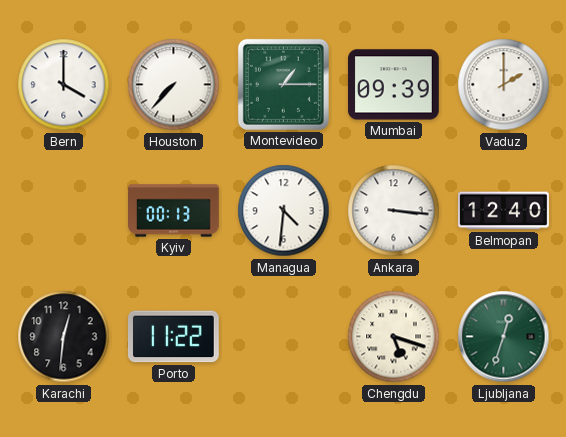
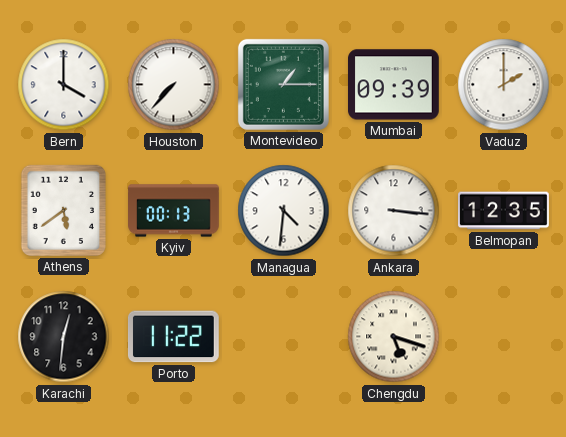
Athens: none -> 5:39 (63, 210)
Belmopan: 12:40 -> 12:35 (504, 211)
Ljubljana: 12:33 -> none (504, 337)
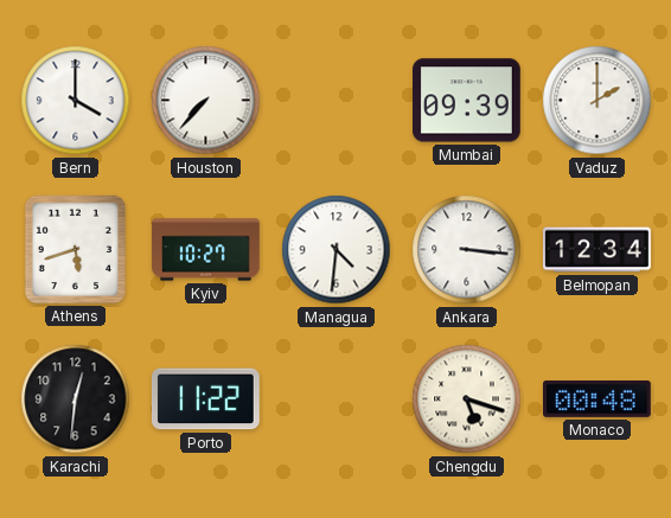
Montevideo: 1:15 -> none (283, 84)
Athens: 5:39 -> 5:42 (75, 249)
Kyiv: 00:13 -> 10:27 (206, 250)
Belmopan: 12:35 -> 12:34 (597, 250)
Monaco: none -> 00:48 (597, 399)
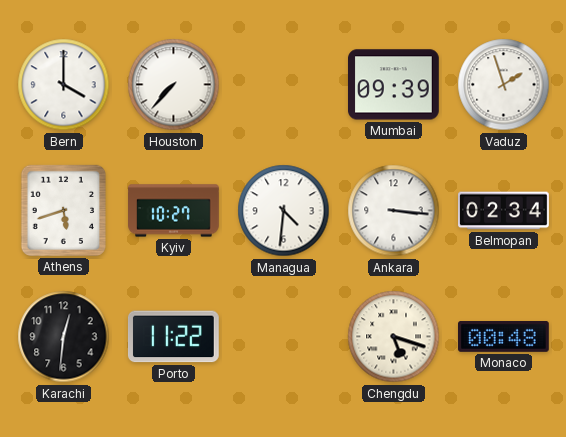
Vaduz: 2:00 -> 1:57 (504, 85)
Belmopan: 12:34 -> 02:34 (504, 211)
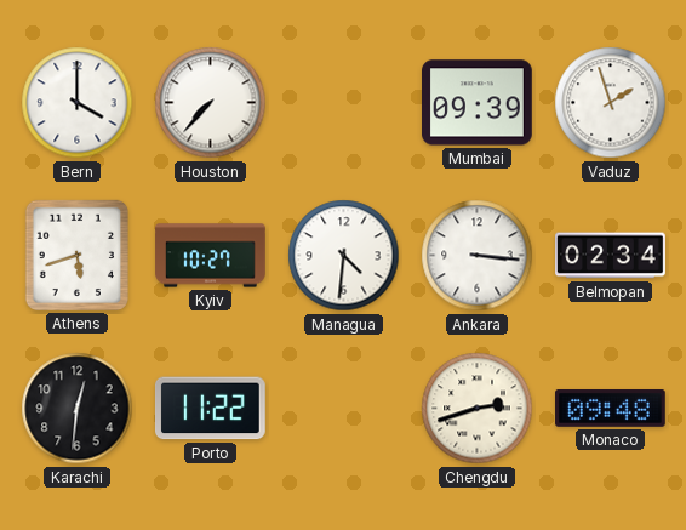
Chengdu: 5:18 -> 2:42 (478, 409)
Monaco: 00:48 -> 09:48 (611, 409)
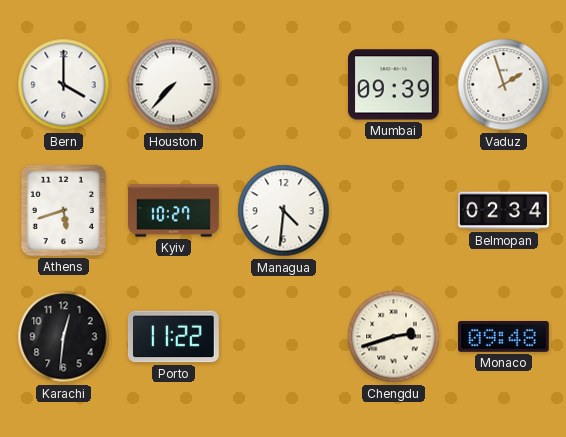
Ankara: 3:16 -> none (478, 256)
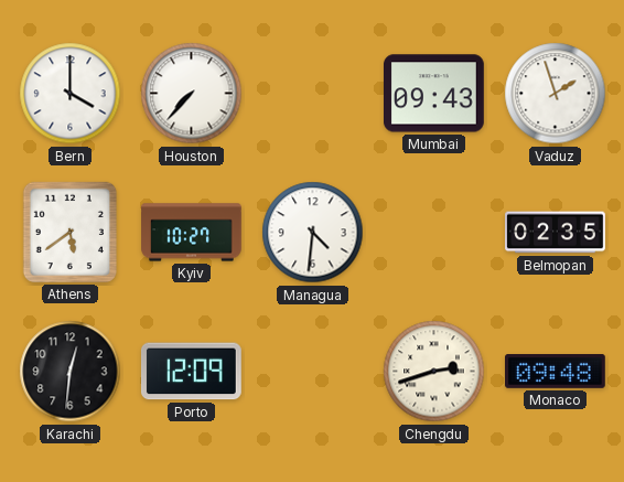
Mumbai: 09:39 -> 09:43 (434, 94)
Athens: 5:42 -> 5:39 (69, 232)
Belmopan: 02:34 -> 02:35 (556, 233)
Porto: 11:22 -> 12:09 (191, 372)
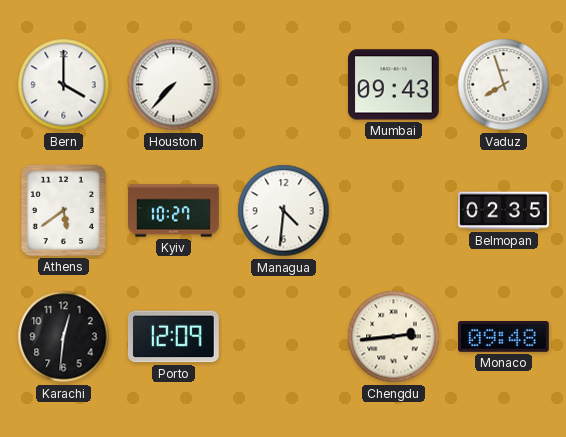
Vaduz: 1:57 -> 7:57 (504, 85)
Chengdu: 2:42 -> 2:44 (394, 337)
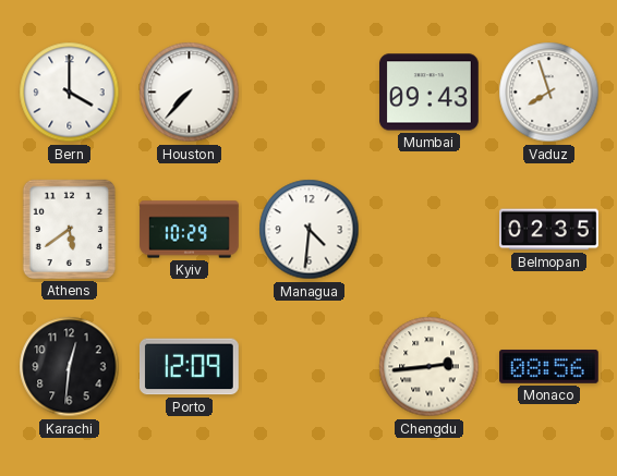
Kyiv: 10:27 -> 10:29 (190, 230)
Monaco: 09:48 -> 08:56 (549, 367)
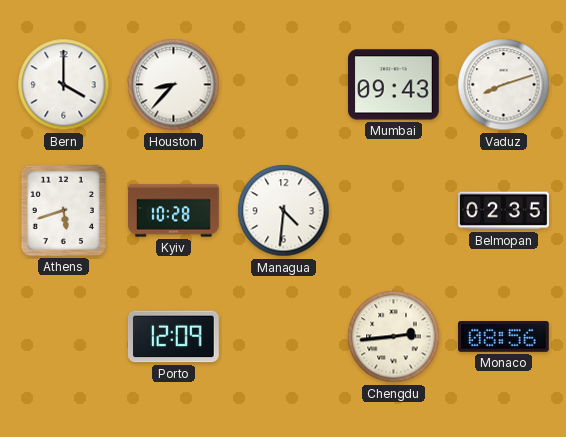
Houston: 7:37 -> 8:37 (174, 85)
Vaduz: 7:57 -> 8:12 (504, 85)
Athens: 5:39 -> 5:42 (63, 210)
Kyiv: 10:29 -> 10:28 (174, 211)
Karachi: 12:31 -> none (70, 367)
